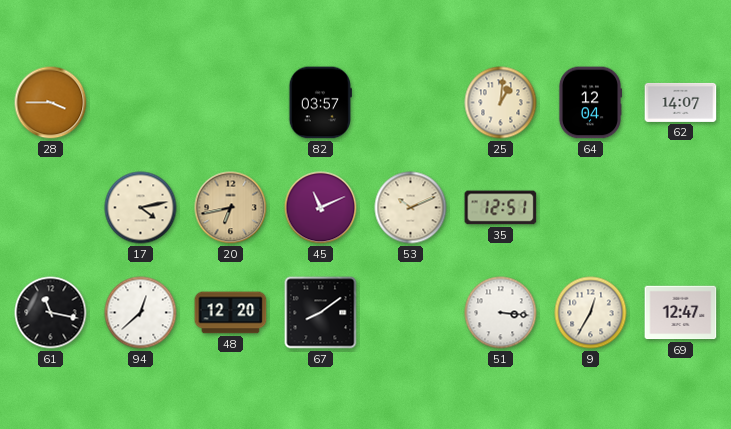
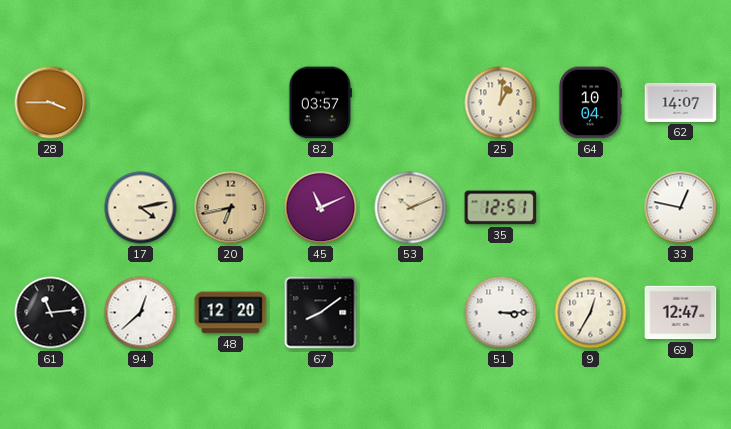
64: 12:04 -> 10:04 (589, 103)
33: none -> 12:47 (681, 208)
61: 11:17 -> 11:14 (51, 313)
51: 3:16 -> 3:15 (501, 313)
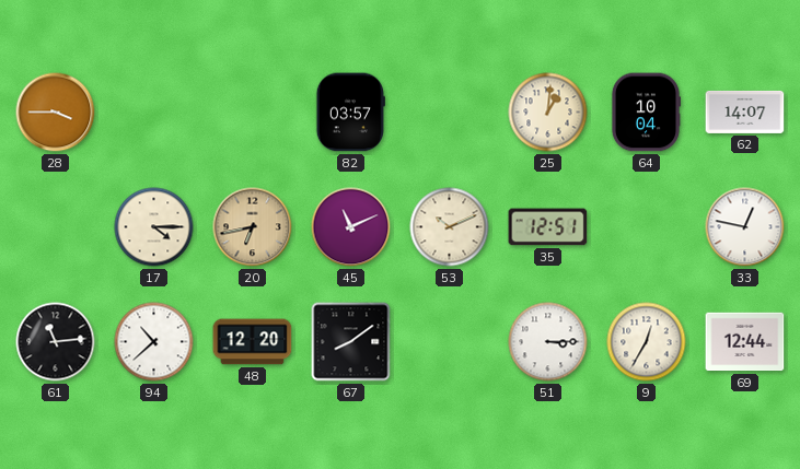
17: 4:13 -> 4:15 (154, 227)
94: 12:38 -> 10:38 (154, 342)
69: 12:47 -> 12:44 (745, 342)
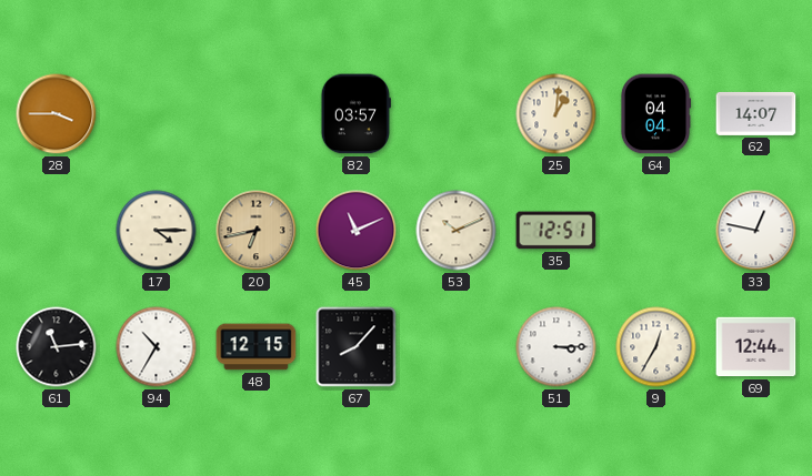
64: 10:04 -> 04:04 (654, 114)
94: 10:38 -> 10:35 (157, 347)
48: 12:20 -> 12:15 (257, 347)
67: 8:09 -> 8:07 (357, 347)
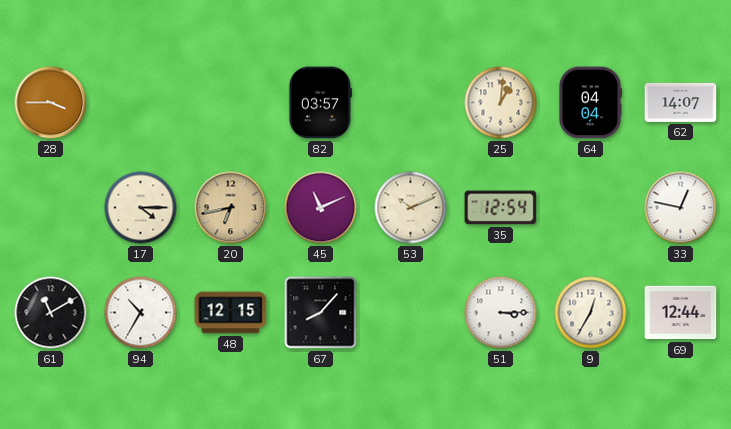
35: 12:51 -> 12:54 (501, 208)
61: 11:14 -> 11:10 (51, 313)
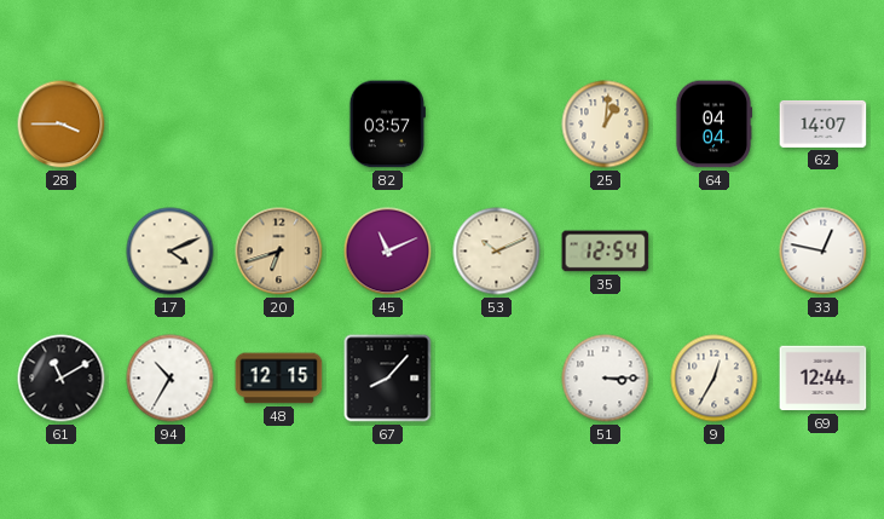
17: 4:15 -> 4:11 (171, 252)
20: 6:43 -> 6:42 (279, 252)
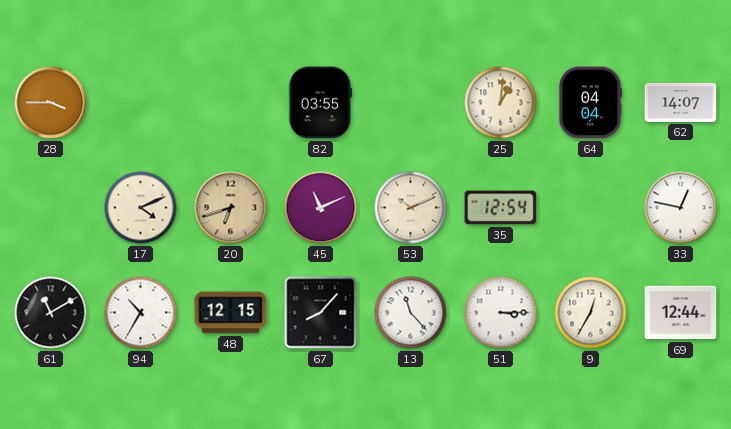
82: 03:57 -> 03:55 (320, 103)
13: none -> 11:23 (411, 313)
